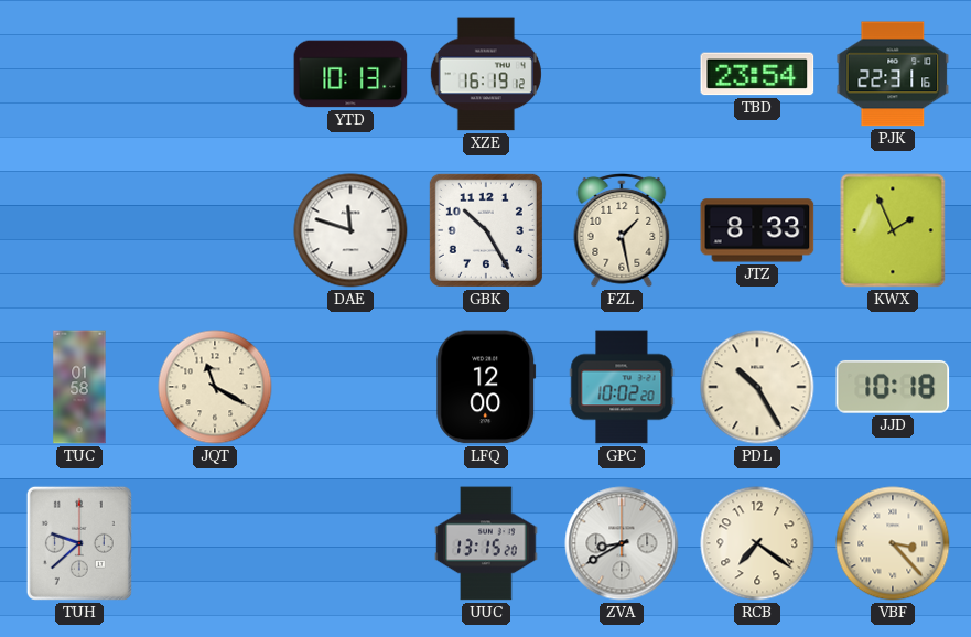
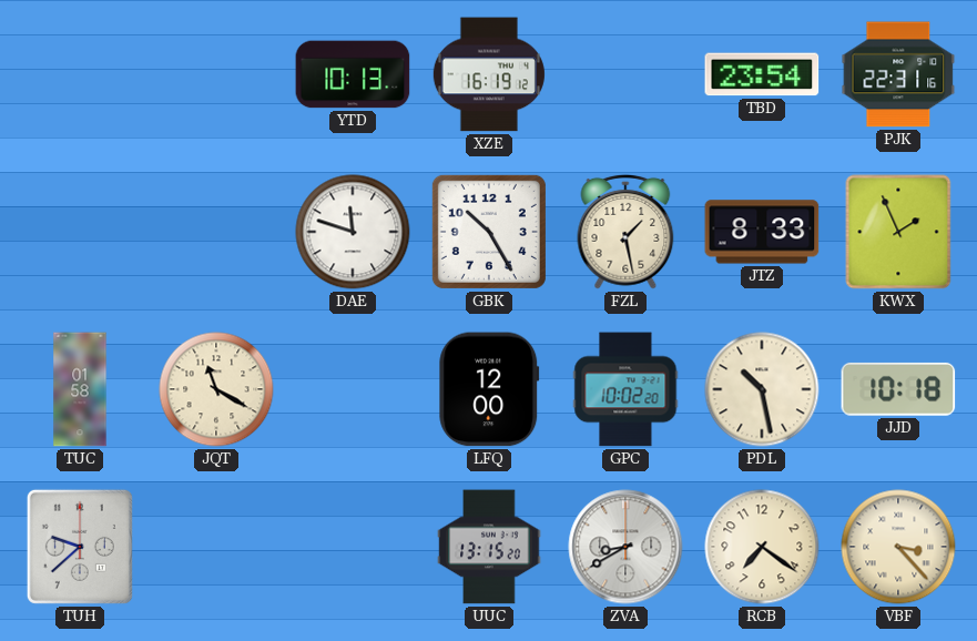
PDL: 10:25 -> 10:28 (762, 389)
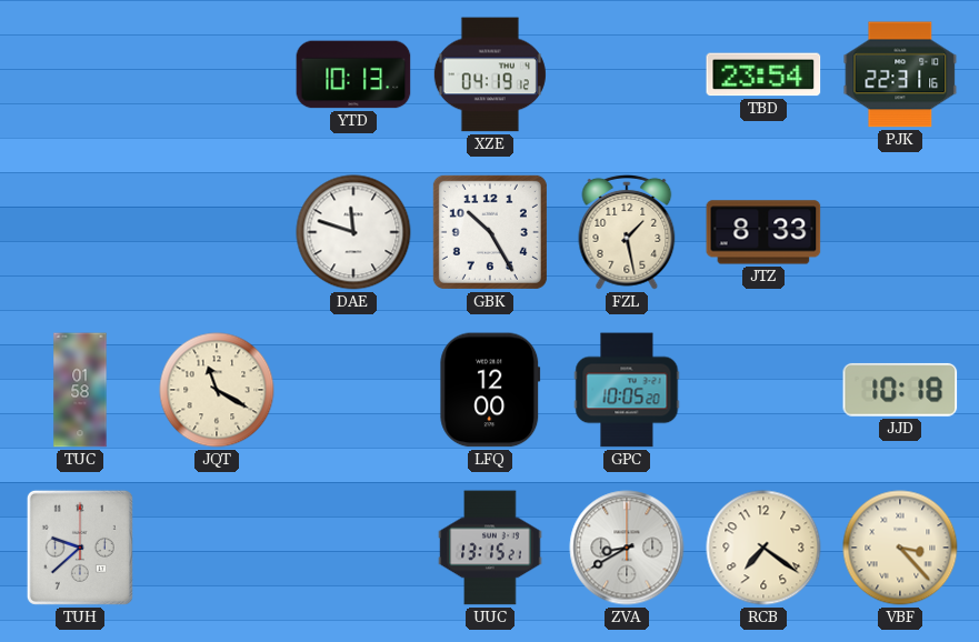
XZE: 16:19 -> 04:19 (490, 74)
KWX: 1:56 -> none (898, 232)
GPC: 10:02 -> 10:05 (627, 390)
PDL: 10:28 -> none (762, 389)
UUC: 13:15:20 -> 13:15:21 (490, 548)
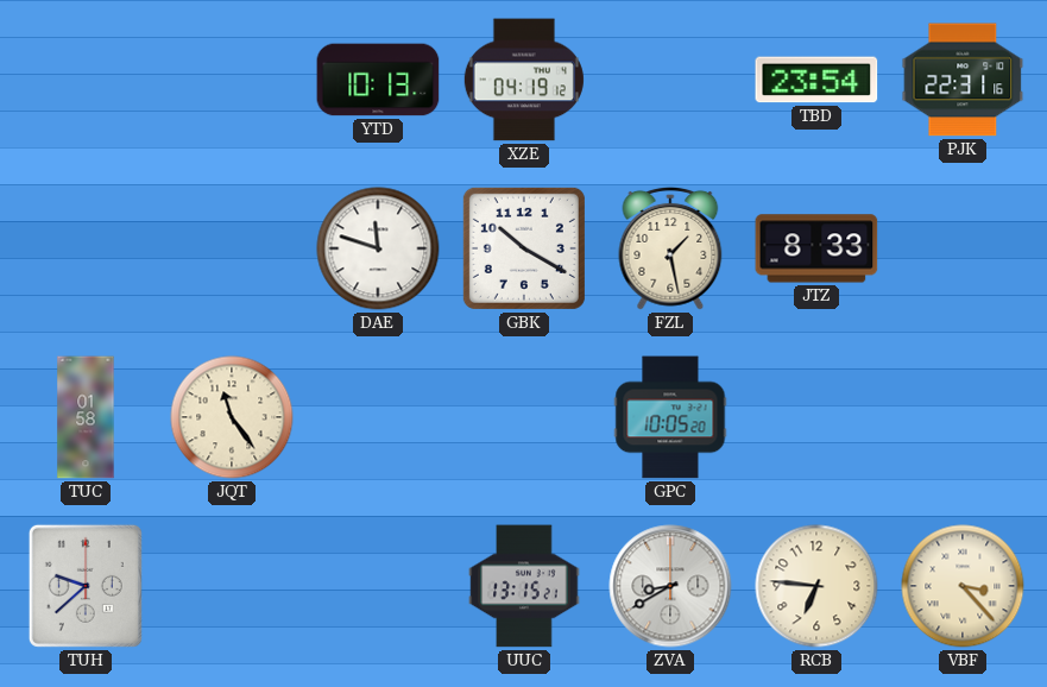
GBK: 10:25 -> 10:20 (524, 248)
JQT: 11:20 -> 11:24 (232, 417)
LFQ: 12:00 -> none (490, 390)
JJD: 10:18 -> none (900, 390)
RCB: 7:21 -> 6:46 (816, 586)
